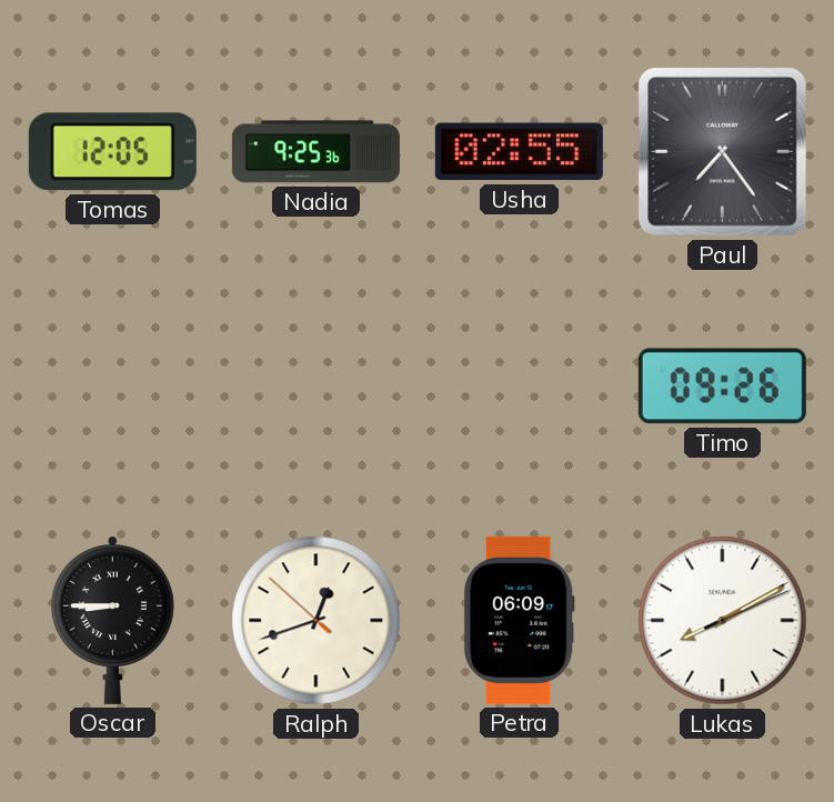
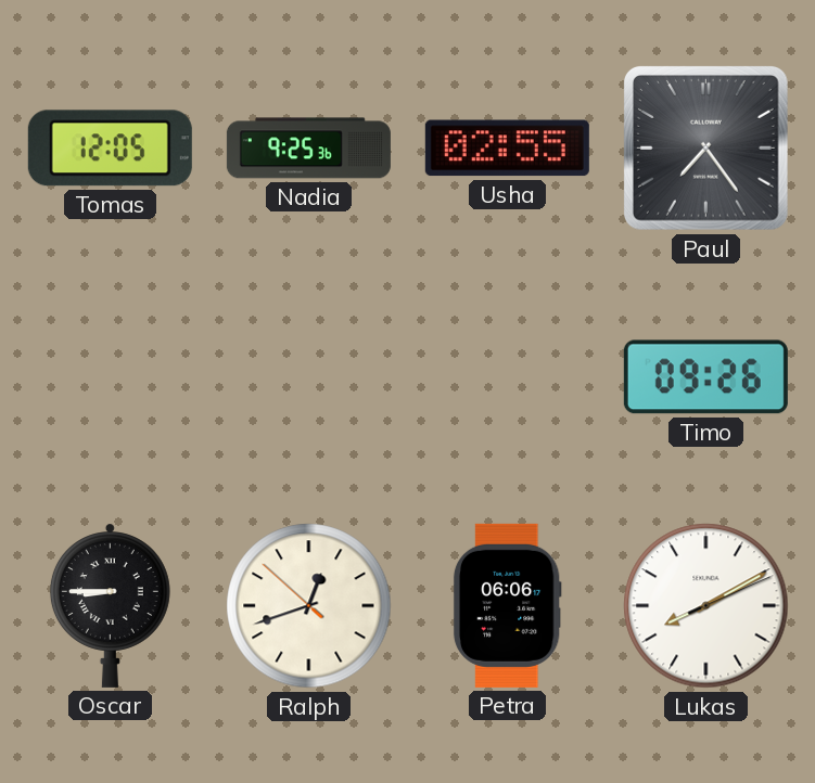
Petra: 06:09 -> 06:06 (507, 605)
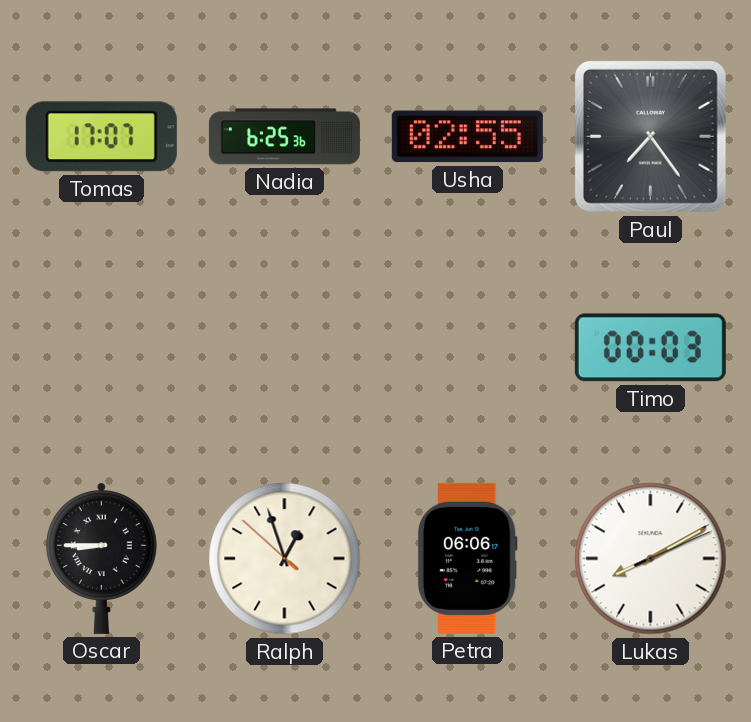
Tomas: 12:05 -> 17:07 (101, 137)
Nadia: 9:25 -> 6:25 (284, 137)
Timo: 09:26 -> 00:03 (650, 348)
Ralph: 12:41 -> 12:56 (285, 559)
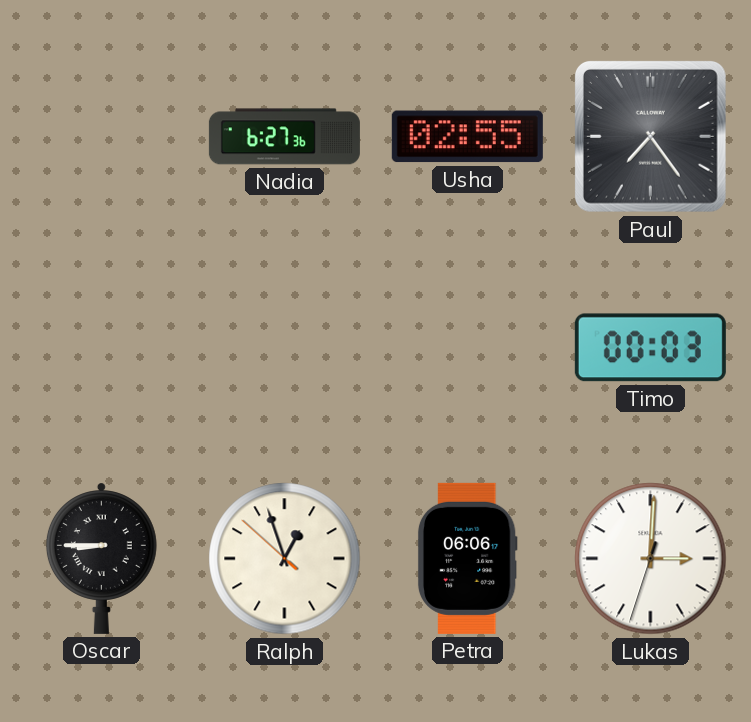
Tomas: 17:07 -> none (101, 137)
Nadia: 6:25 -> 6:27 (284, 137)
Lukas: 8:10 -> 3:00 (651, 559)
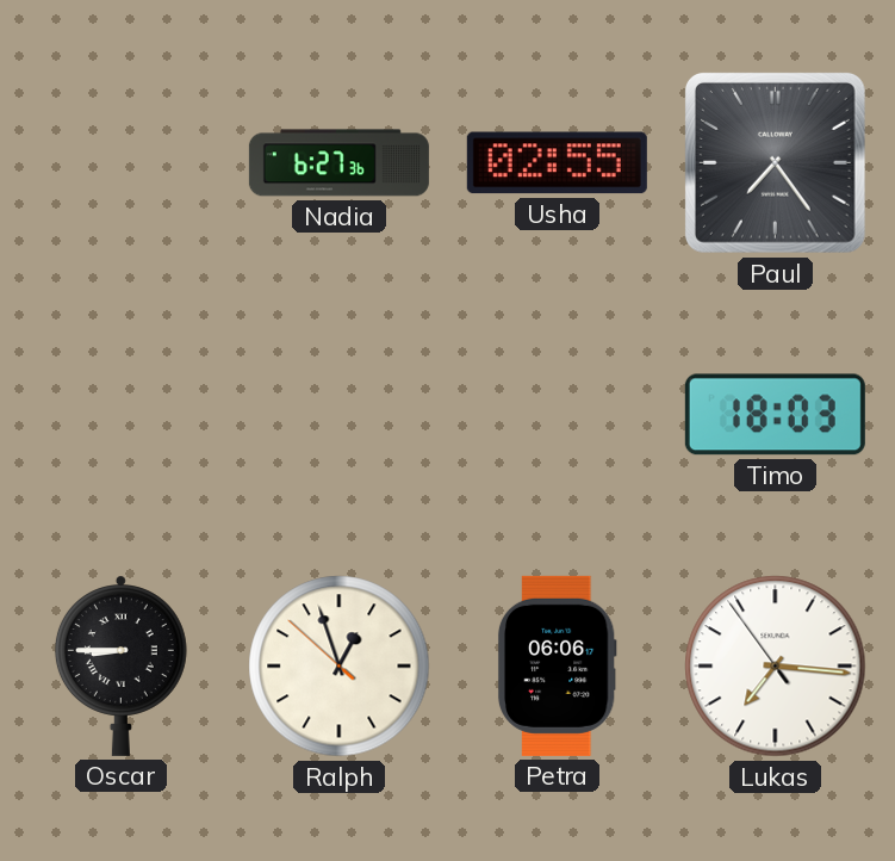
Timo: 00:03 -> 18:03 (775, 415)
Lukas: 3:00 -> 7:15 (776, 667)
